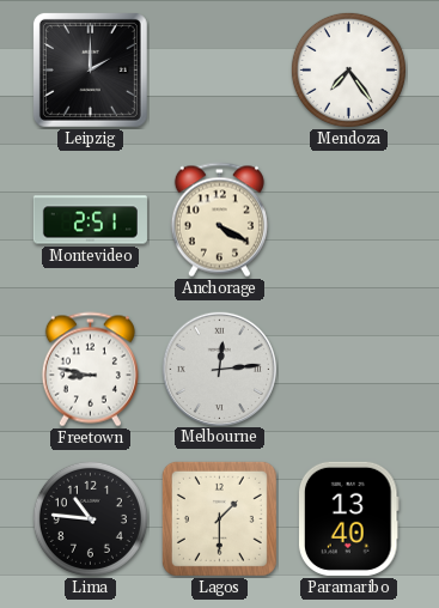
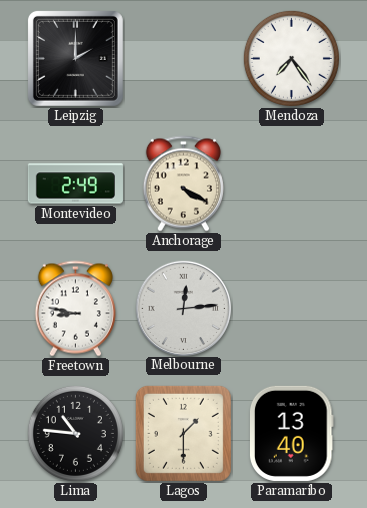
Montevideo: 2:51 -> 2:49 (75, 184)
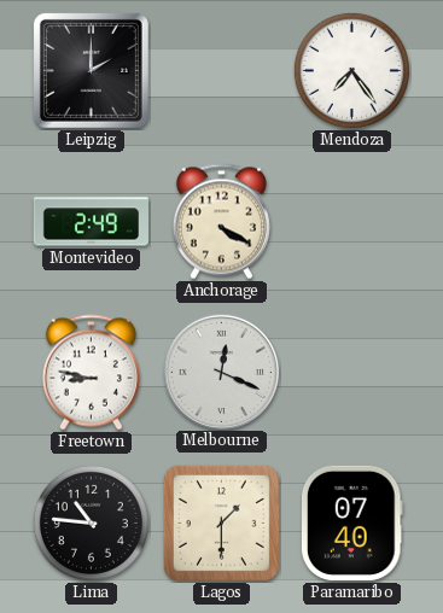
Melbourne: 12:14 -> 12:19 (221, 372)
Paramaribo: 13:40 -> 07:40 (351, 522)
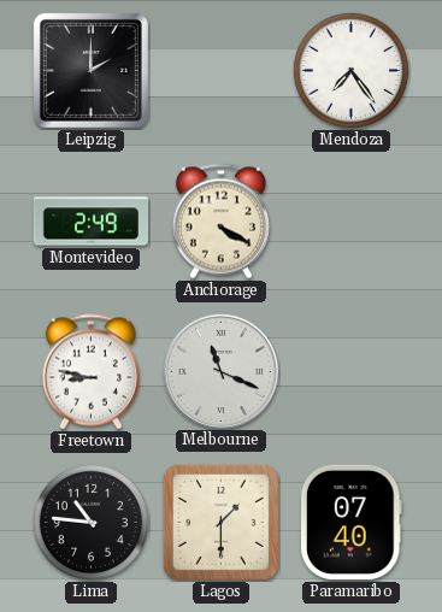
Melbourne: 12:19 -> 11:19 (220, 371)
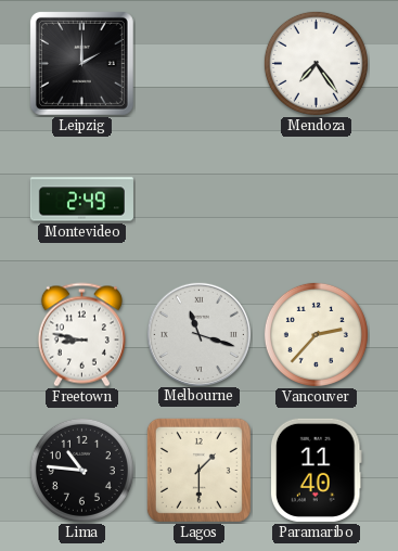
Anchorage: 4:20 -> none (220, 222)
Melbourne: 11:19 -> 11:18 (198, 334)
Vancouver: none -> 2:37 (316, 334)
Paramaribo: 07:40 -> 11:40 (316, 470)
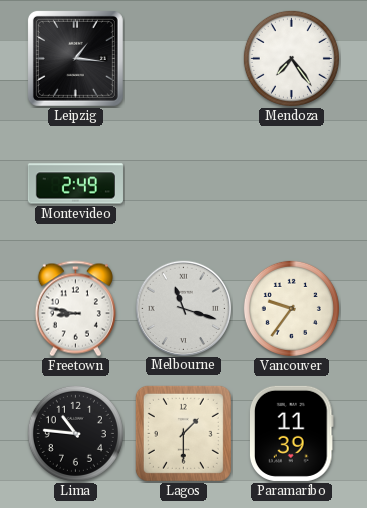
Leipzig: 2:00 -> 1:16 (75, 58)
Vancouver: 2:37 -> 9:36 (291, 308)
Paramaribo: 11:40 -> 11:39 (291, 433)
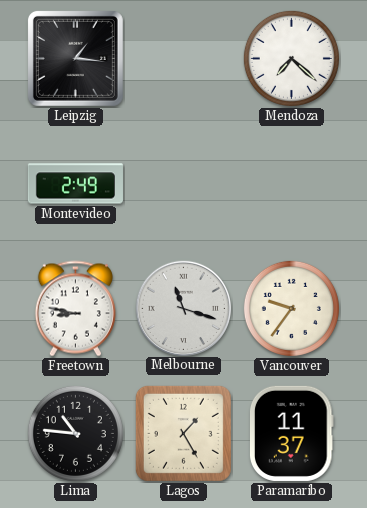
Mendoza: 7:24 -> 7:22 (291, 58)
Lagos: 1:30 -> 1:25 (183, 433)
Paramaribo: 11:39 -> 11:37 (291, 433)
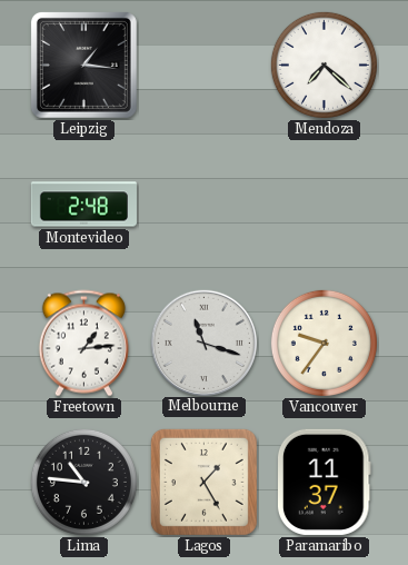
Montevideo: 2:49 -> 2:48 (83, 205)
Freetown: 8:47 -> 1:14 (83, 344)
